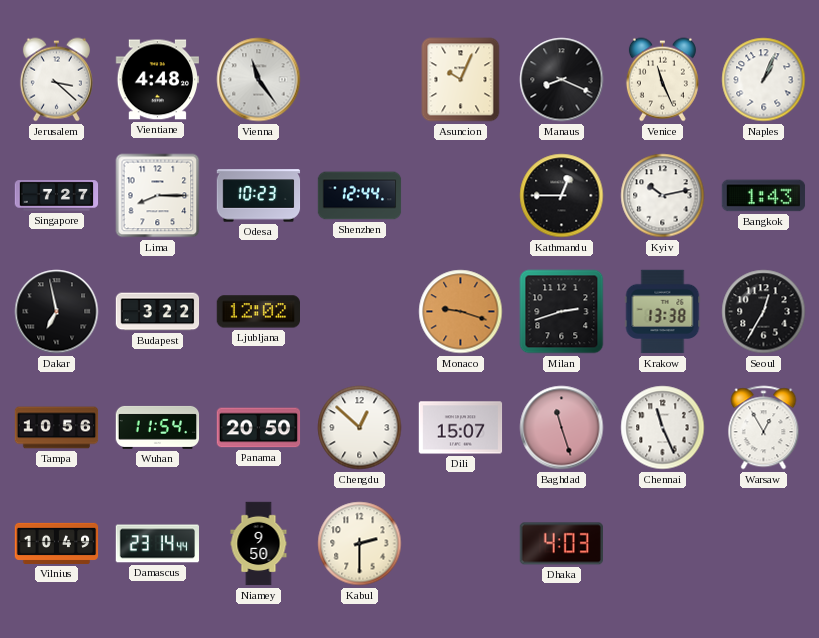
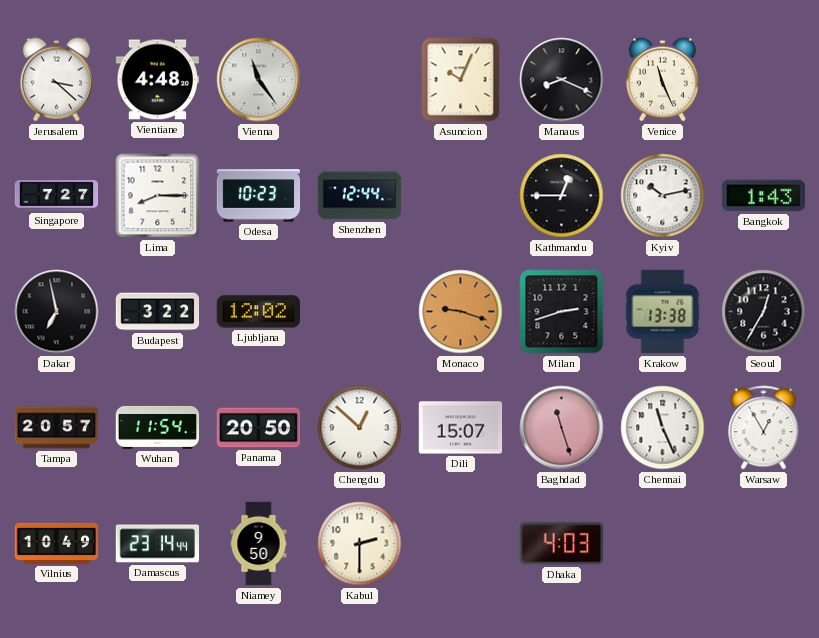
Naples: 1:04 -> none (764, 80)
Tampa: 10:56 -> 20:57 (57, 428)
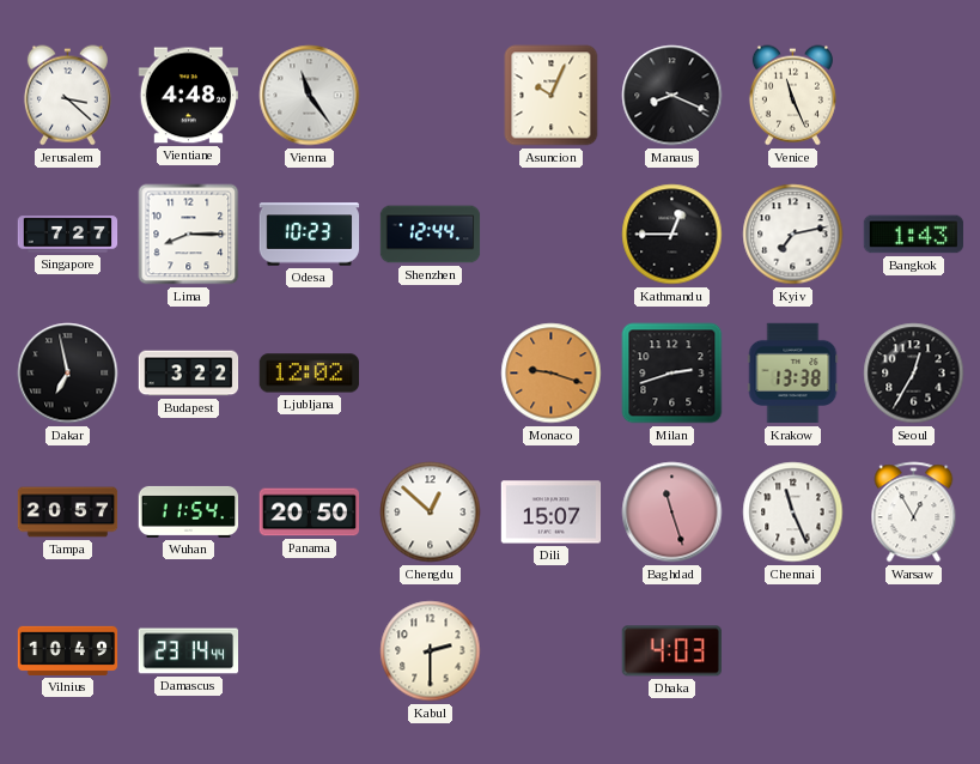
Kyiv: 10:13 -> 7:13 (793, 235)
Niamey: 9:50 -> none (259, 544)
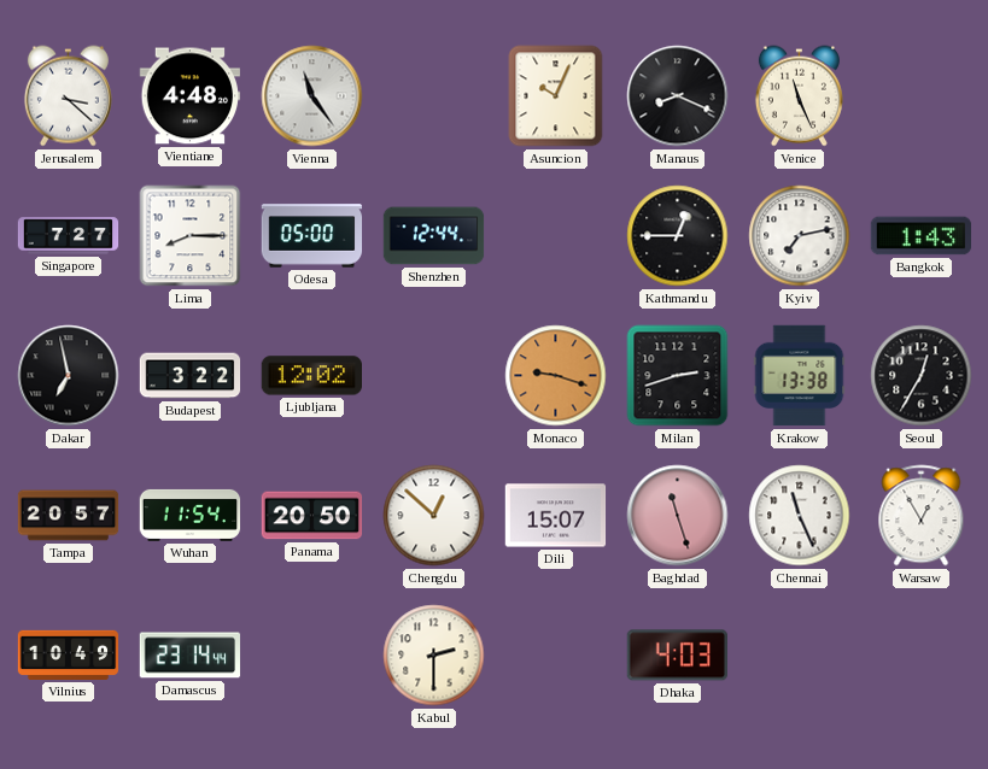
Odesa: 10:23 -> 05:00 (312, 236)
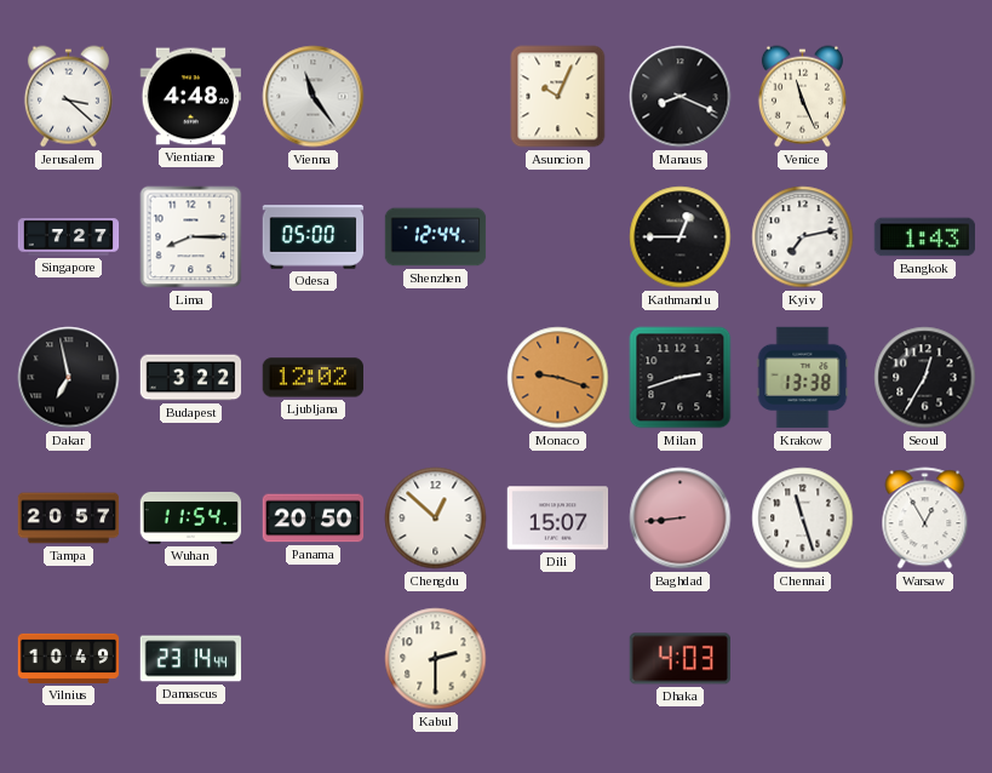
Baghdad: 11:27 -> 8:44 (681, 519)
Chennai: 11:26 -> 11:27 (803, 519)
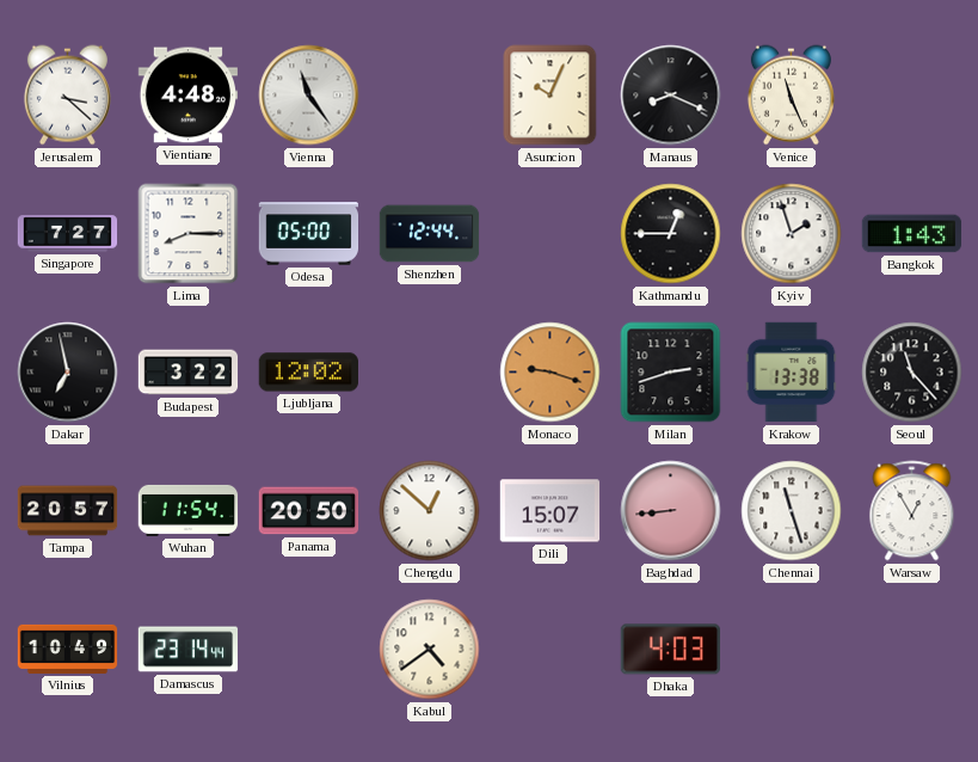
Kyiv: 7:13 -> 1:57 (792, 234)
Seoul: 12:35 -> 11:23 (912, 373)
Kabul: 2:30 -> 4:39 (430, 650)
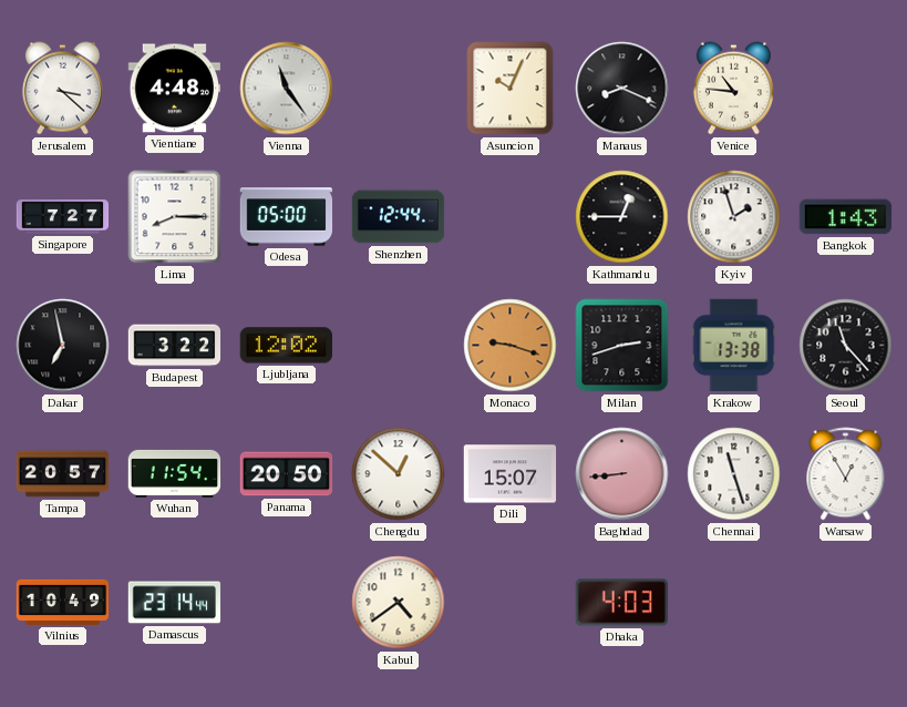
Venice: 11:26 -> 10:46 (733, 89)
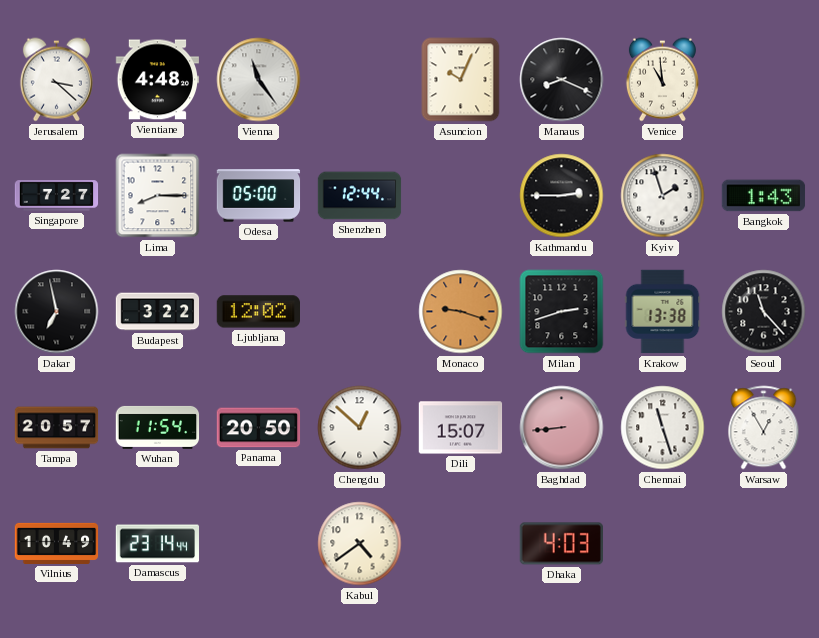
Venice: 10:46 -> 10:59 (662, 80)
Kathmandu: 12:45 -> 2:45 (562, 196)
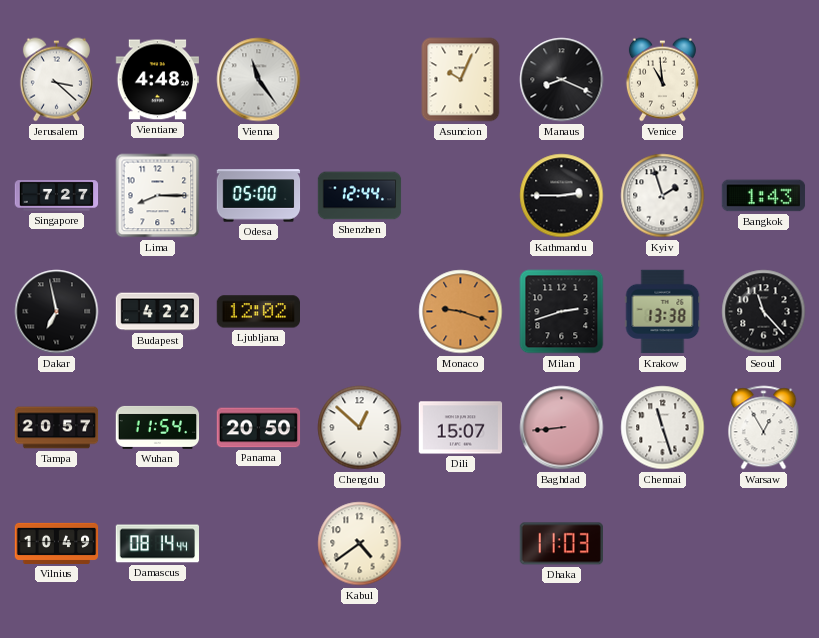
Budapest: 3:22 -> 4:22 (158, 312)
Damascus: 23:14 -> 08:14 (158, 544)
Dhaka: 4:03 -> 11:03 (561, 544)
